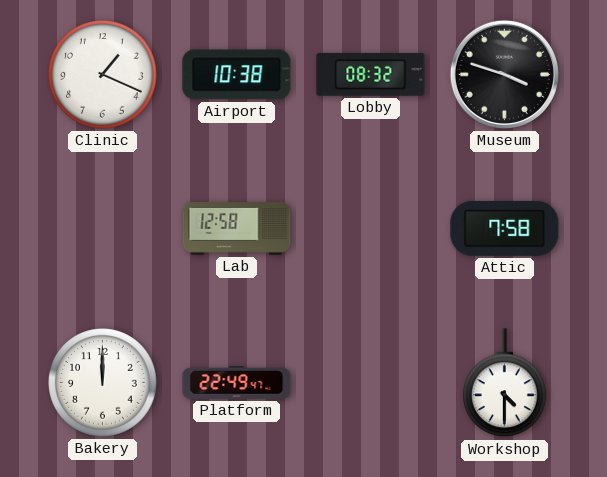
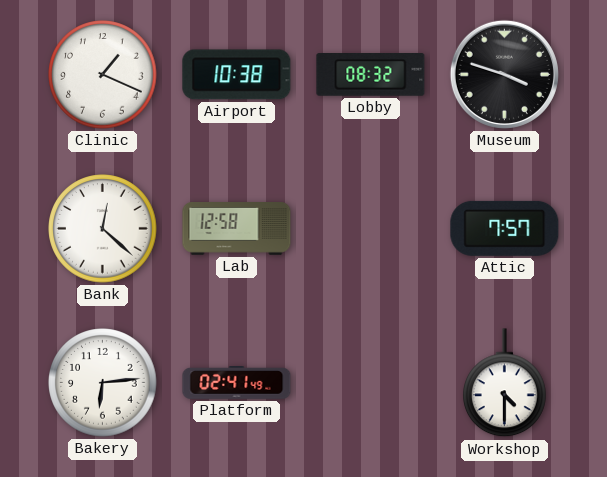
Bank: none -> 12:22 (103, 229)
Attic: 7:58 -> 7:57 (505, 228)
Bakery: 12:00 -> 6:14 (103, 383)
Platform: 22:49 -> 02:41 (237, 383)
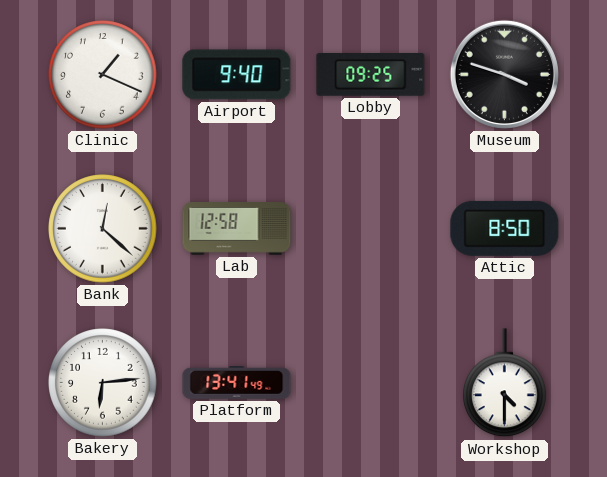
Airport: 10:38 -> 9:40 (237, 75)
Lobby: 08:32 -> 09:25 (371, 75)
Attic: 7:57 -> 8:50 (505, 228)
Platform: 02:41 -> 13:41 (237, 383)
